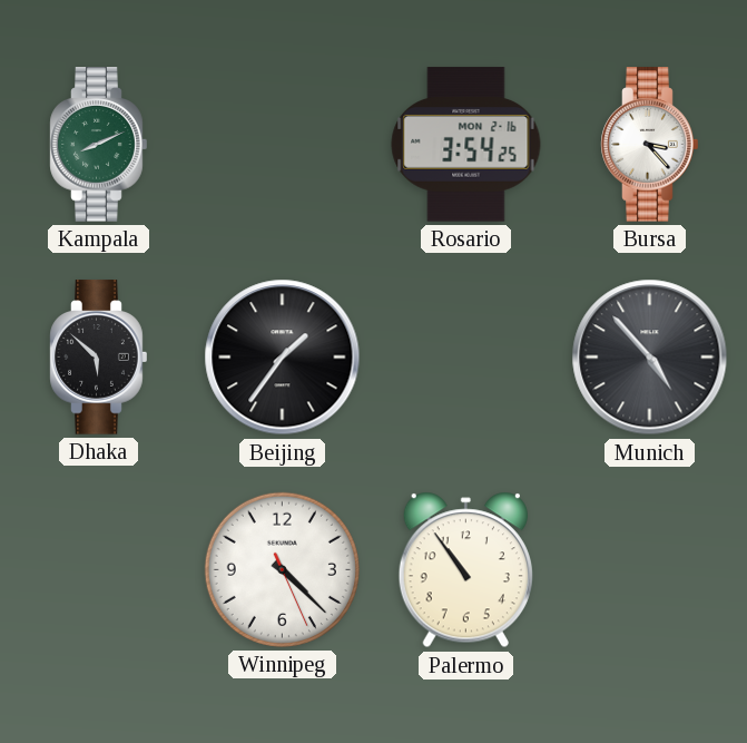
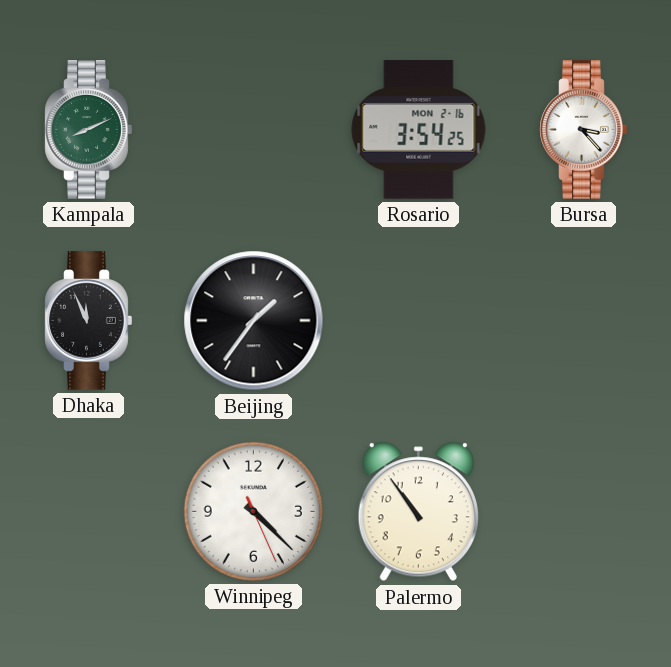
Dhaka: 5:52 -> 11:56 (89, 321)
Munich: 4:53 -> none (650, 358)
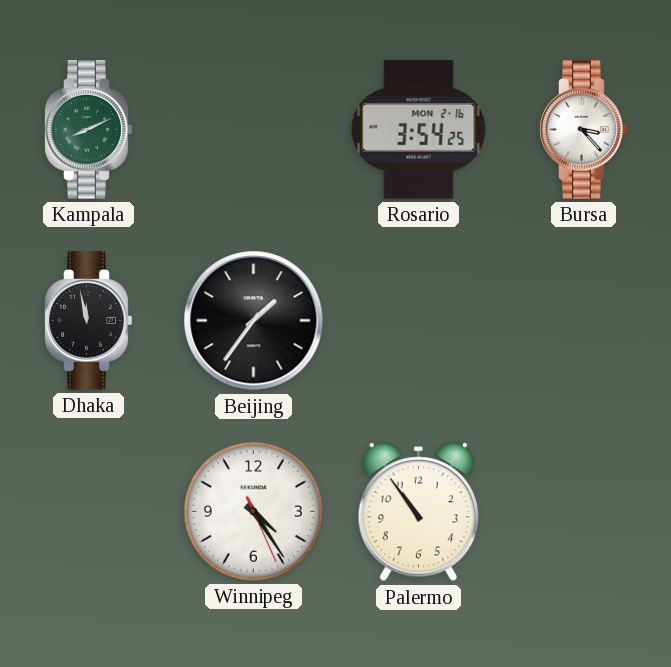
Dhaka: 11:56 -> 11:58 (89, 321)
Winnipeg: 4:22 -> 4:24 (253, 511)
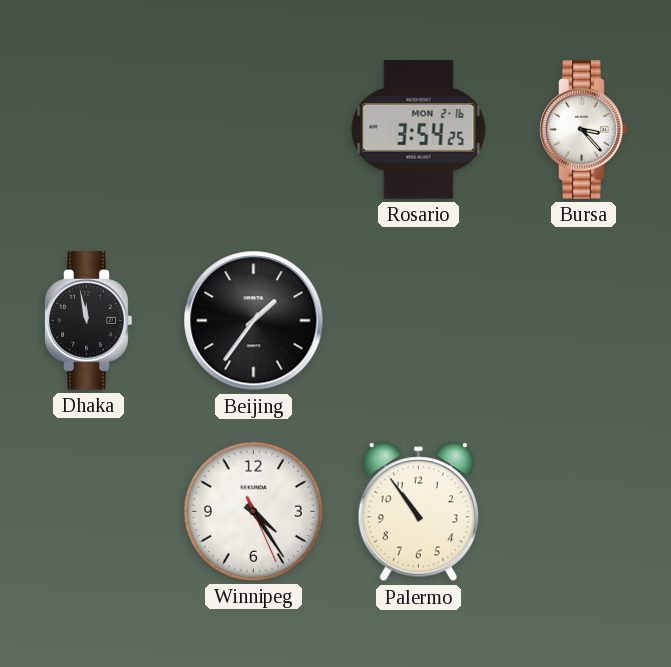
Kampala: 8:11 -> none (89, 130)
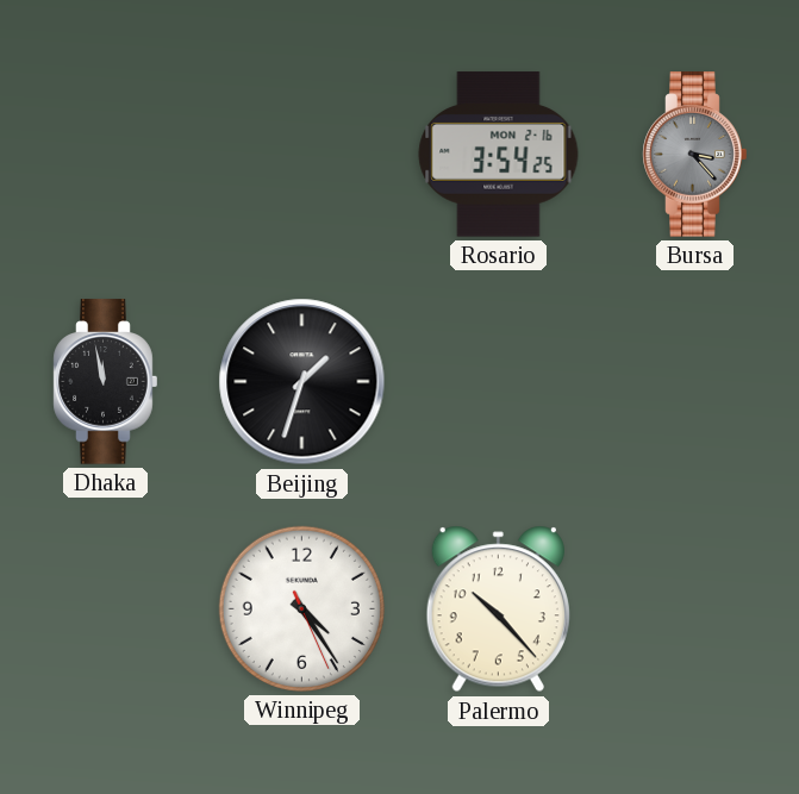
Bursa dial: white -> grey (695, 155)
Beijing: 1:36 -> 1:33 (302, 382)
Palermo: 10:54 -> 10:23 (498, 609)
